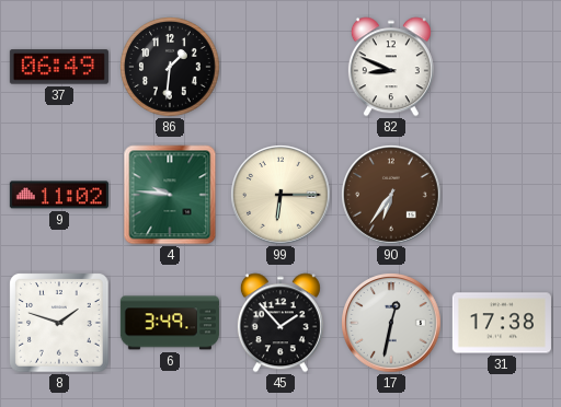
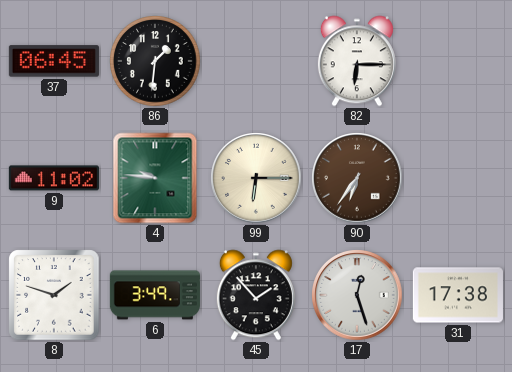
37: 06:49 -> 06:45 (54, 61)
82: 8:49 -> 6:15 (357, 61)
17: 12:32 -> 12:27 (357, 295)
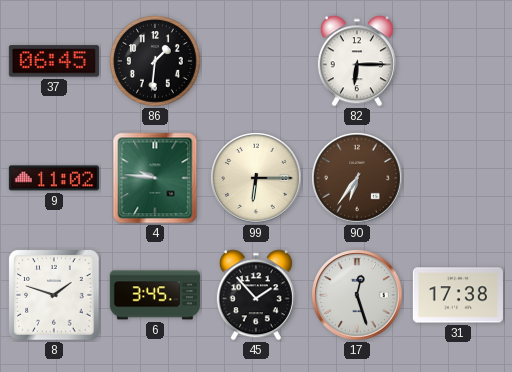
6: 3:49 -> 3:45 (155, 295)
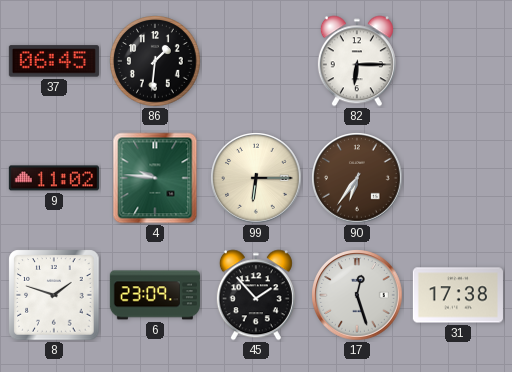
6: 3:45 -> 23:09 (155, 295)
